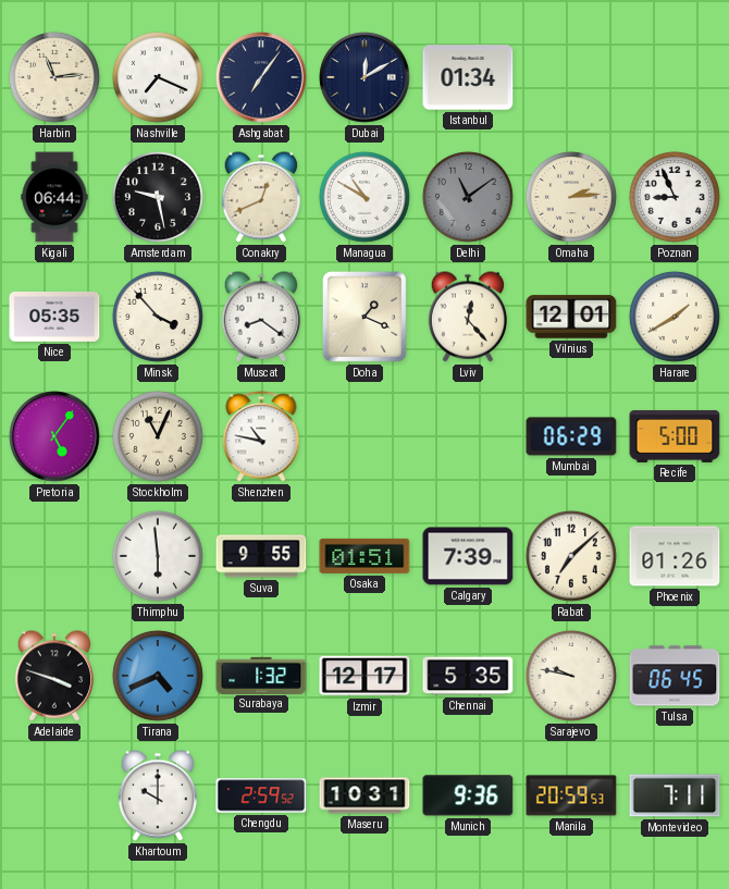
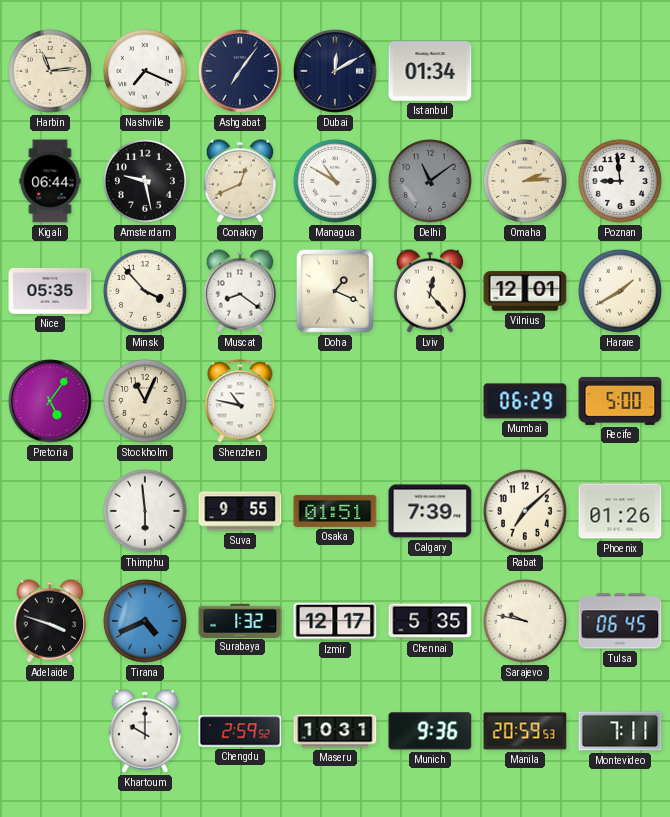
Poznan: 8:56 -> 8:59 (620, 181)
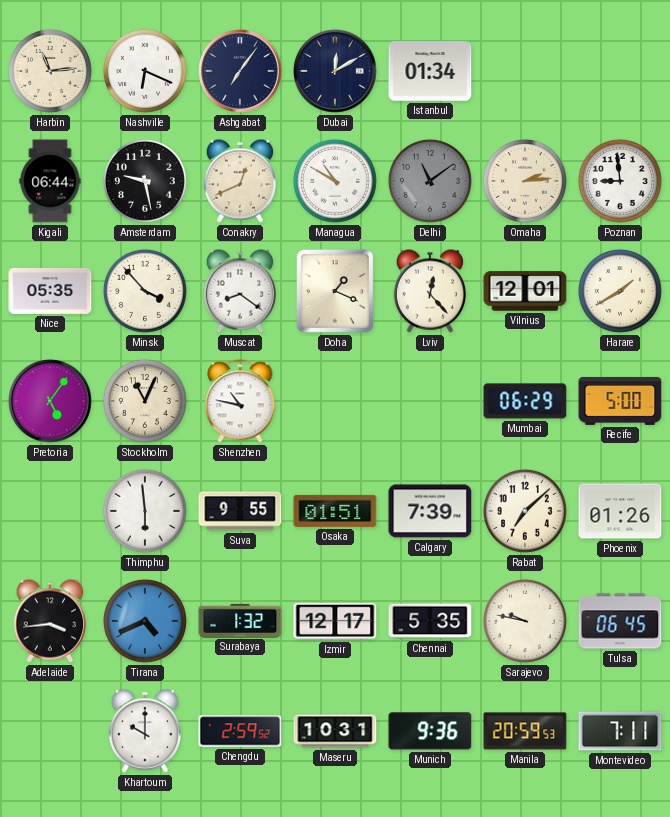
Nashville: 7:19 -> 6:19 (145, 71)
Adelaide: 3:48 -> 3:44 (49, 621)
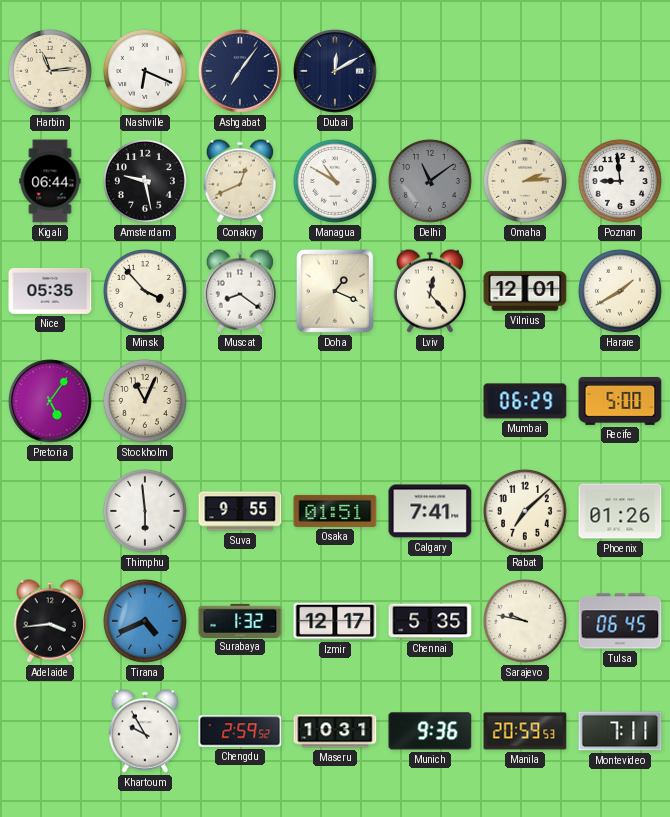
Istanbul: 01:34 -> none (430, 71)
Shenzhen: 10:47 -> none (240, 401)
Calgary: 7:39 -> 7:41 (430, 511)
Khartoum: 10:00 -> 9:55 (144, 731)
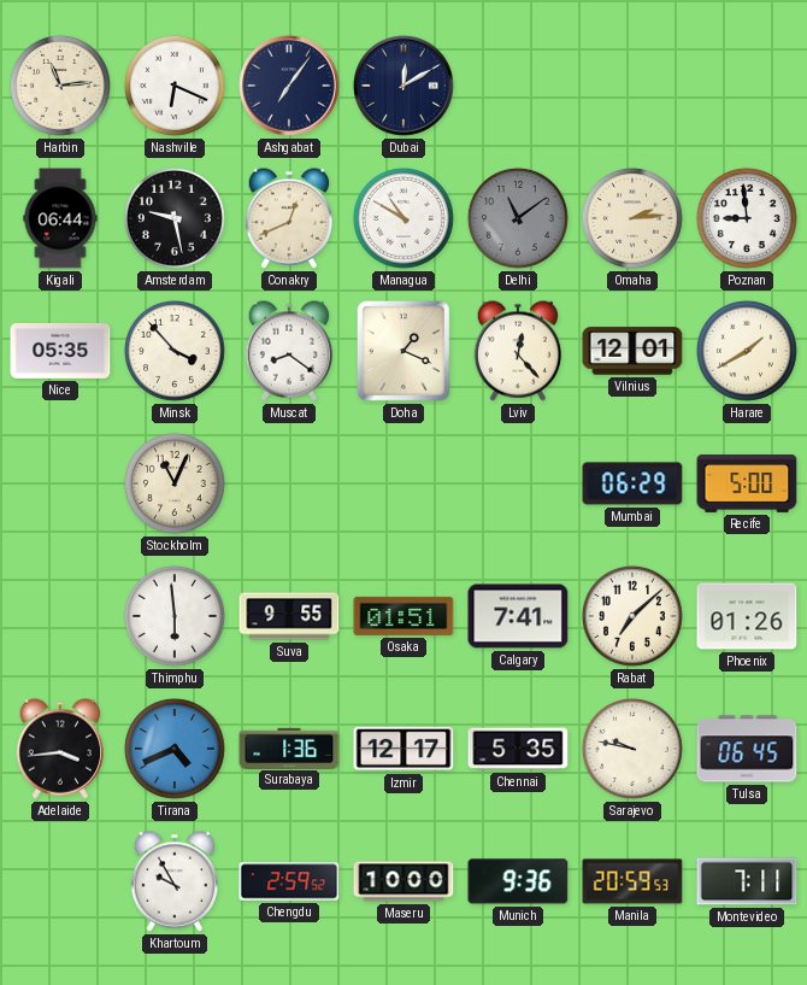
Pretoria: 5:06 -> none (50, 401)
Surabaya: 1:32 -> 1:36 (289, 747)
Maseru: 10:31 -> 10:00 (403, 881)
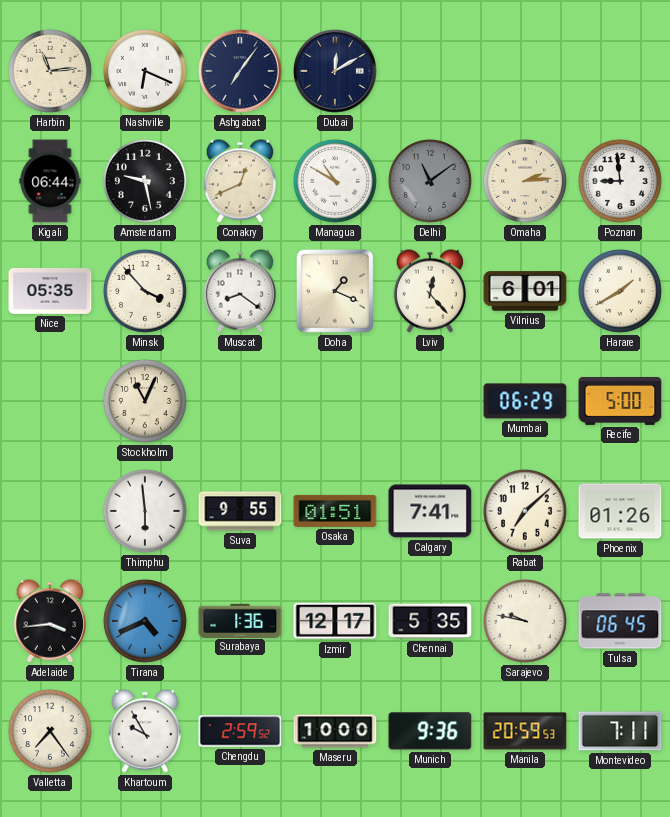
Vilnius: 12:01 -> 6:01 (525, 291)
Valletta: none -> 7:24 (50, 731)
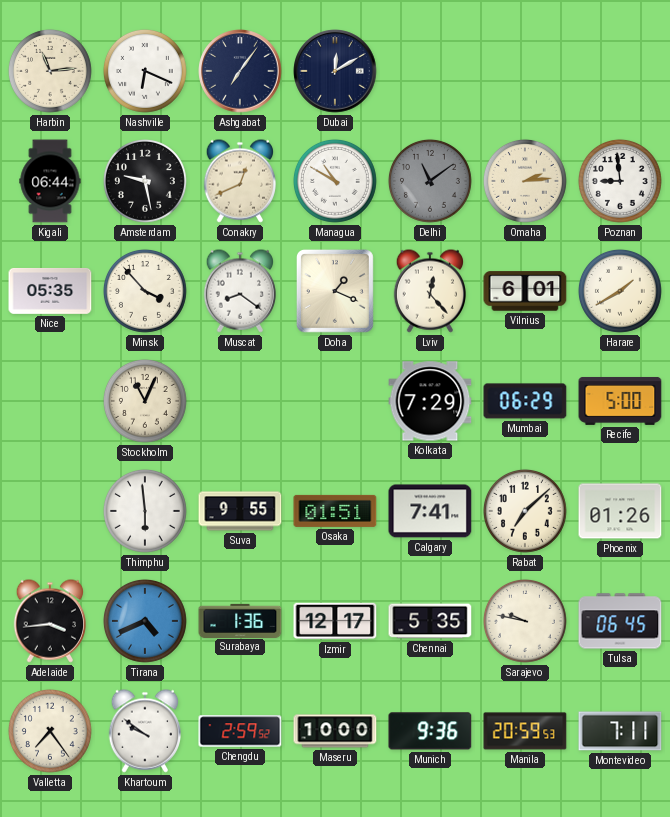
Kolkata: none -> 7:29 (430, 401)
Khartoum: 9:55 -> 9:51 (144, 731)
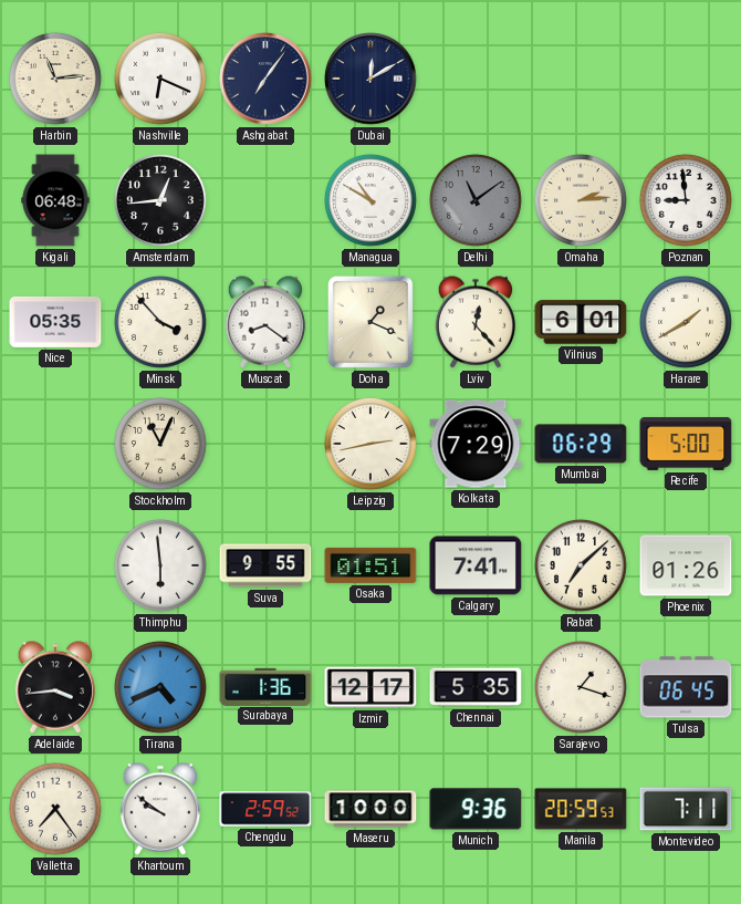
Kigali: 06:44 -> 06:48 (55, 200)
Amsterdam: 9:28 -> 12:44 (160, 200)
Conakry: 12:41 -> none (239, 181)
Leipzig: none -> 2:43 (370, 444)
Sarajevo: 9:47 -> 1:18 (581, 687)
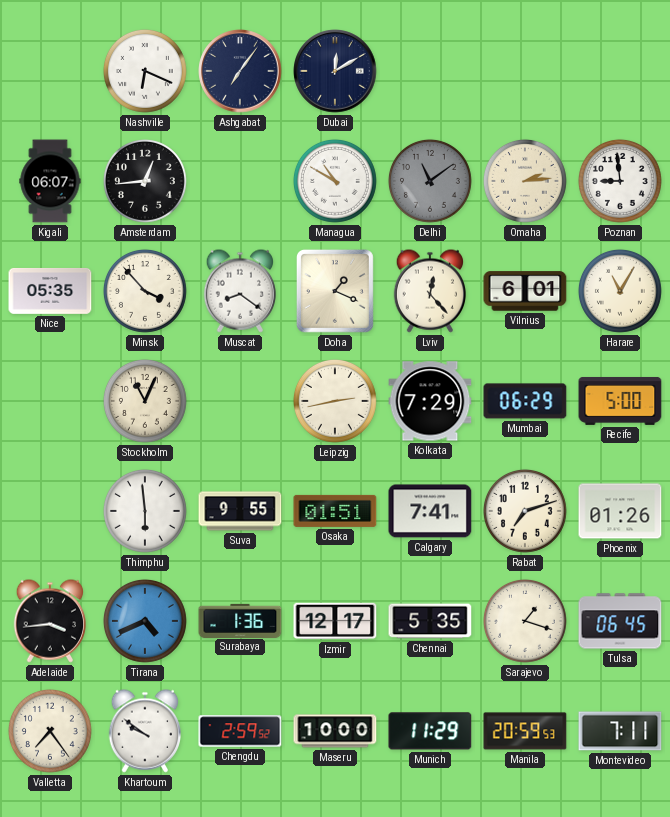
Harbin: 11:14 -> none (55, 79)
Kigali: 06:48 -> 06:07 (50, 181)
Harare: 1:40 -> 11:05 (620, 291)
Rabat: 7:08 -> 7:12 (525, 511)
Munich: 9:36 -> 11:29 (430, 731)
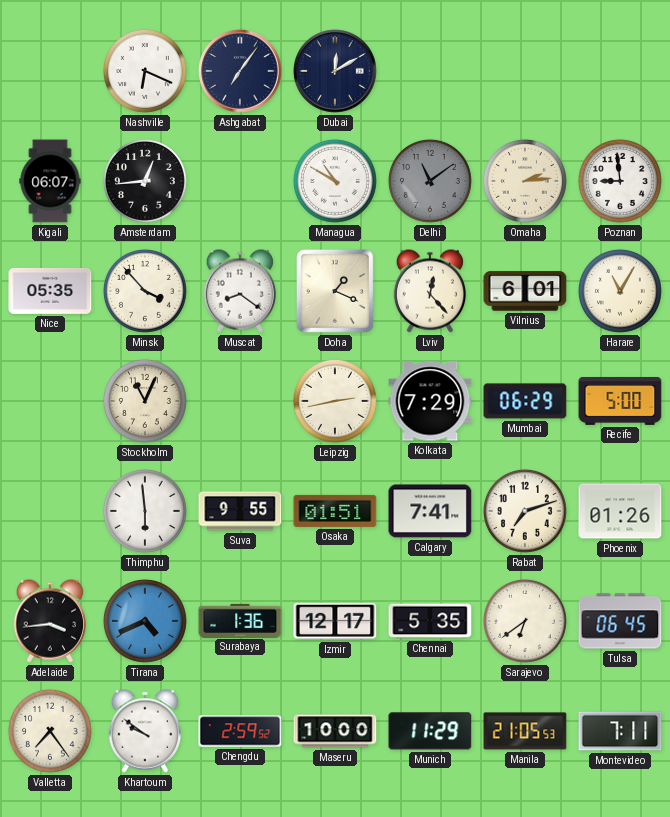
Sarajevo: 1:18 -> 6:39 (525, 621)
Manila: 20:59 -> 21:05 (525, 731)
